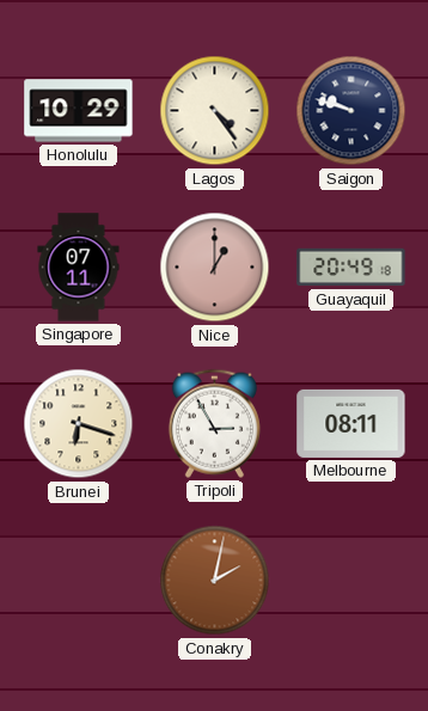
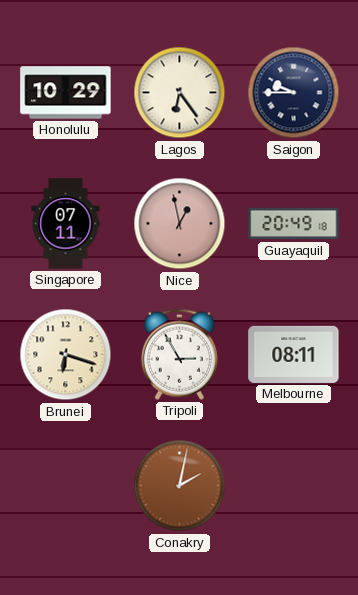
Lagos: 4:24 -> 6:24 (180, 93)
Saigon: 9:48 -> 9:45 (294, 93)
Nice: 1:00 -> 12:58 (180, 224)
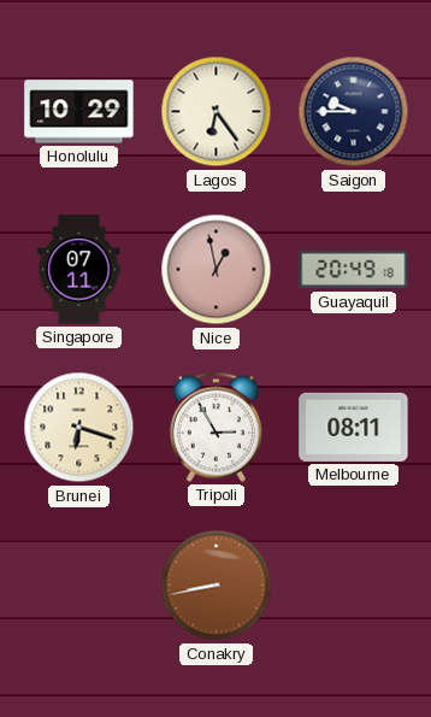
Conakry: 2:02 -> 8:43 (217, 586)
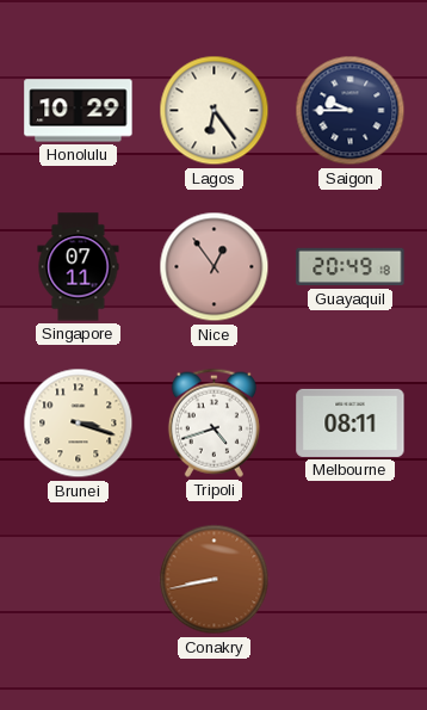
Nice: 12:58 -> 12:54 (215, 267)
Brunei: 6:18 -> 3:18 (79, 424)
Tripoli: 2:55 -> 4:42 (213, 422)
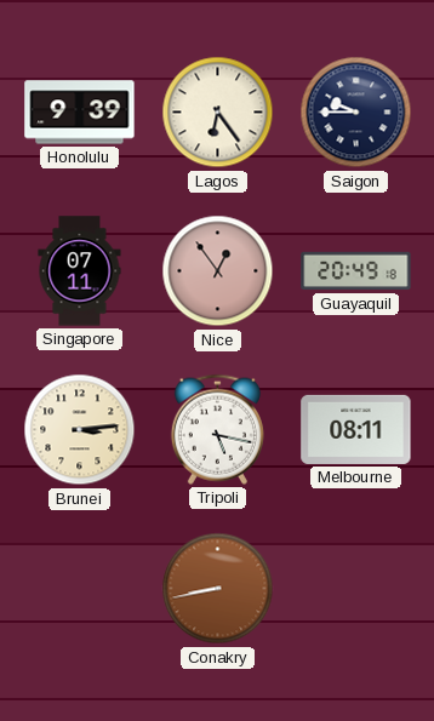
Honolulu: 10:29 -> 9:39 (80, 113)
Brunei: 3:18 -> 3:14 (80, 430)
Tripoli: 4:42 -> 5:17 (217, 429)
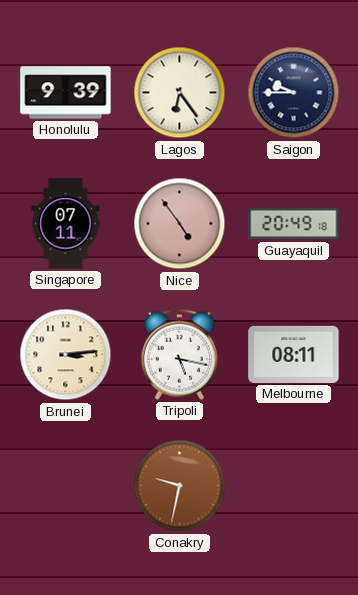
Nice: 12:54 -> 4:54 (180, 224)
Conakry: 8:43 -> 9:32 (180, 486)
